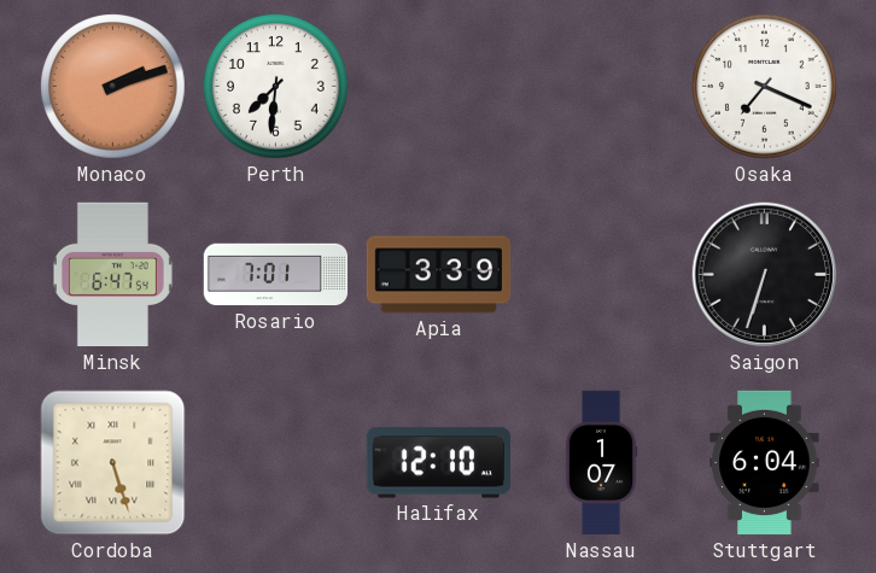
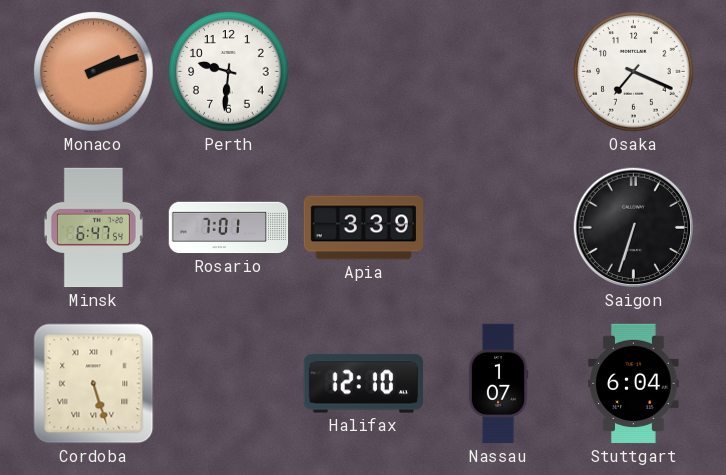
Perth: 7:31 -> 9:31 (229, 72)
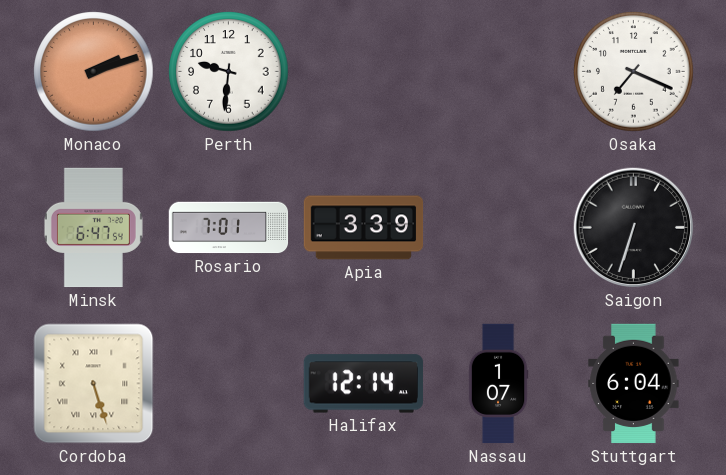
Halifax: 12:10 -> 12:14 (363, 384)
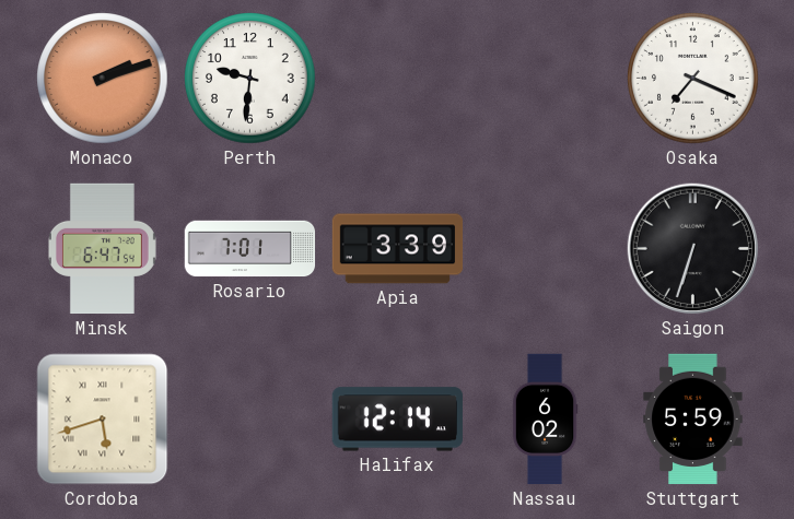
Cordoba: 5:27 -> 5:42 (103, 420)
Nassau: 1:07 -> 6:02 (545, 420)
Stuttgart: 6:04 -> 5:59 (693, 420)
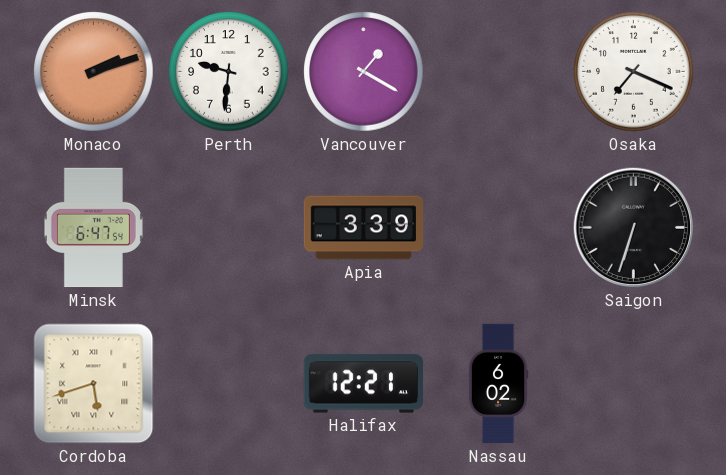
Vancouver: none -> 1:20 (364, 72)
Rosario: 7:01 -> none (250, 249)
Halifax: 12:14 -> 12:21 (363, 384)
Stuttgart: 5:59 -> none (693, 420)
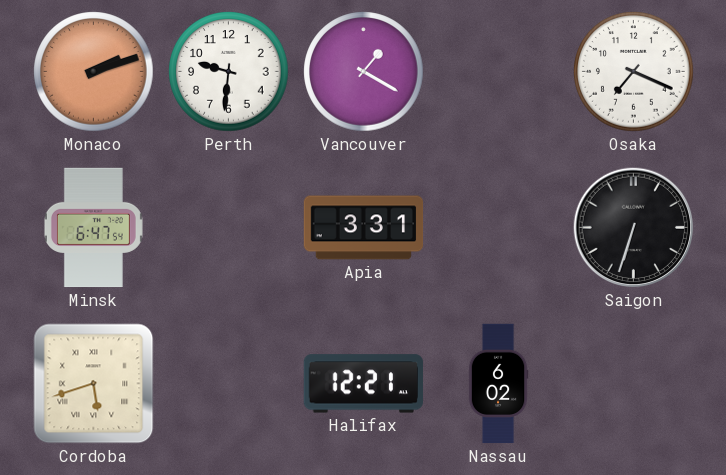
Apia: 3:39 -> 3:31 (364, 228)
